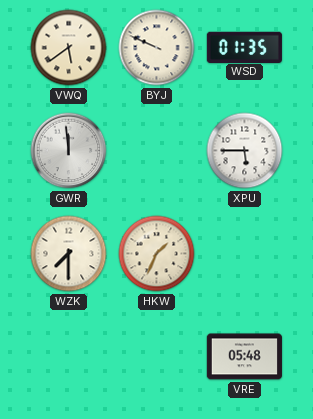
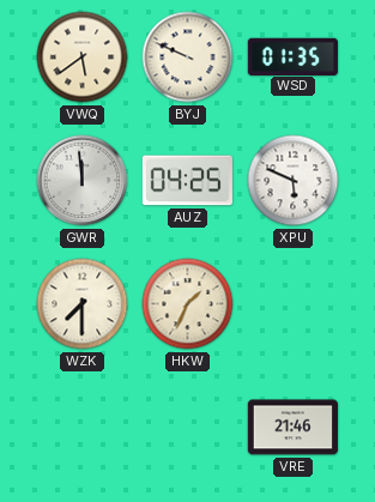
AUZ: none -> 04:25 (187, 181)
XPU: 5:45 -> 5:49 (294, 181)
VRE: 05:48 -> 21:46 (292, 428)
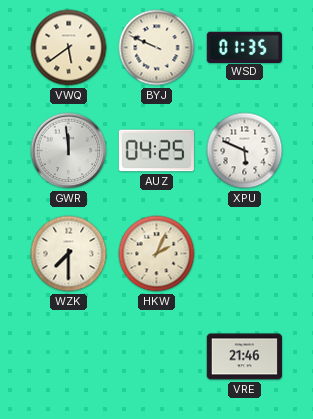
HKW: 1:34 -> 2:04 (157, 254)
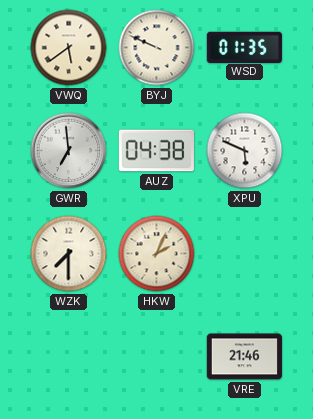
GWR: 11:59 -> 6:59 (69, 151)
AUZ: 04:25 -> 04:38 (156, 151)
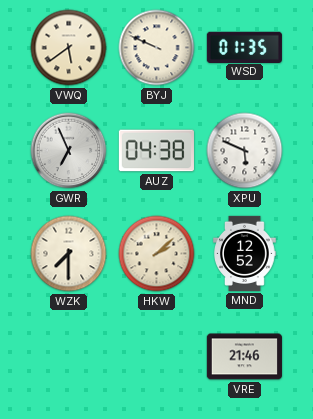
GWR: 6:59 -> 6:56 (69, 151)
HKW: 2:04 -> 2:08 (157, 254)
MND: none -> 12:52 (245, 253)
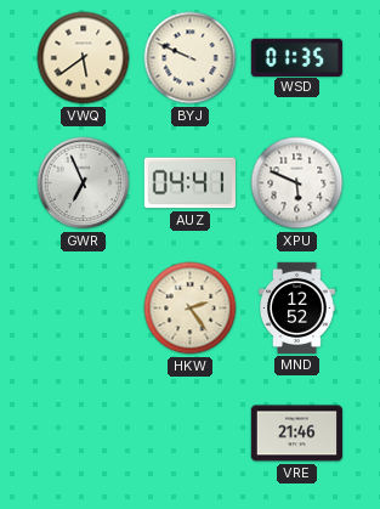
AUZ: 04:38 -> 04:41 (189, 183)
WZK: 7:30 -> none (69, 254)
HKW: 2:08 -> 2:24 (191, 309)
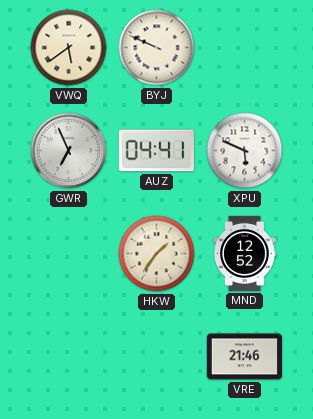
WSD: 01:35 -> none (296, 57)
HKW: 2:24 -> 1:36 (157, 254)
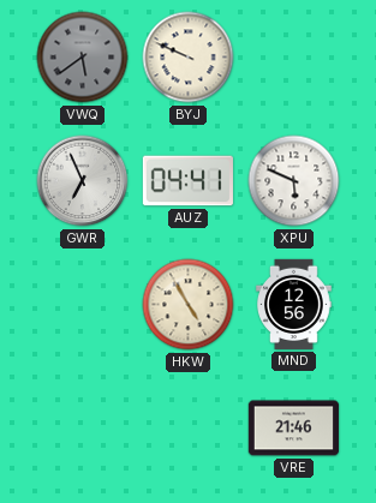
VWQ dial: cream -> grey (83, 58)
HKW: 1:36 -> 4:55 (189, 305)
MND: 12:52 -> 12:56 (294, 304)
